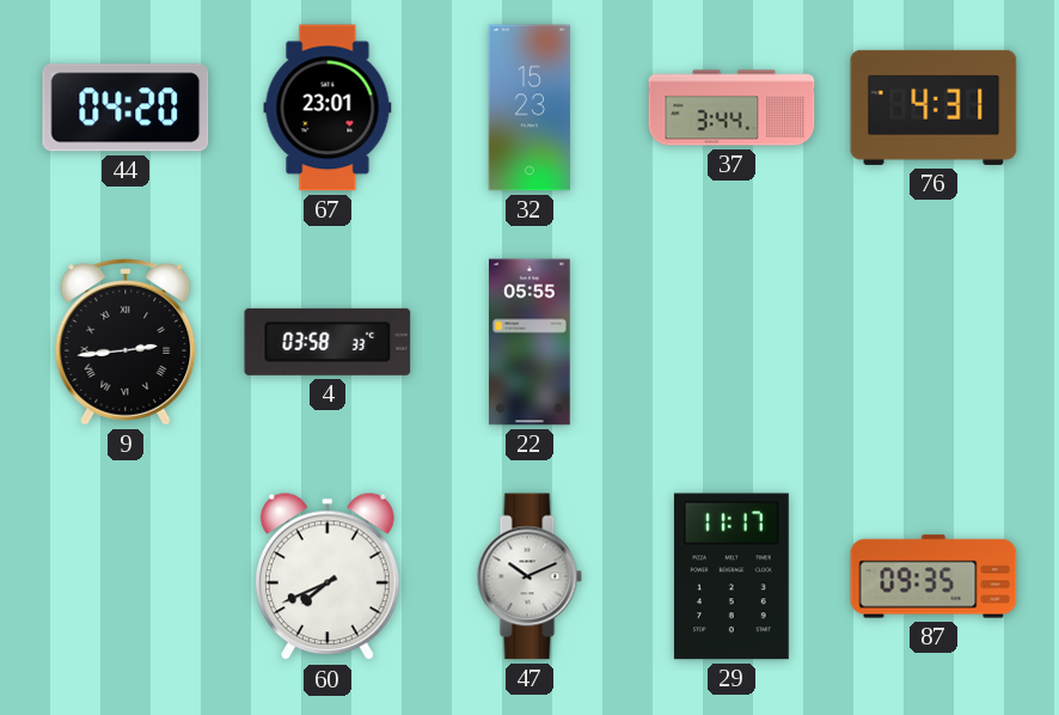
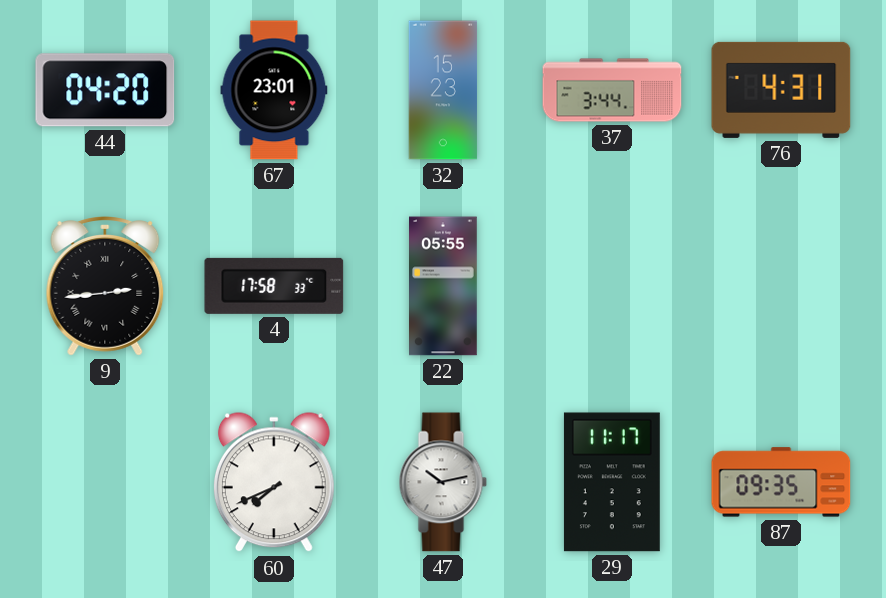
4: 03:58 -> 17:58 (274, 286)
47: 10:11 -> 10:13 (443, 482)
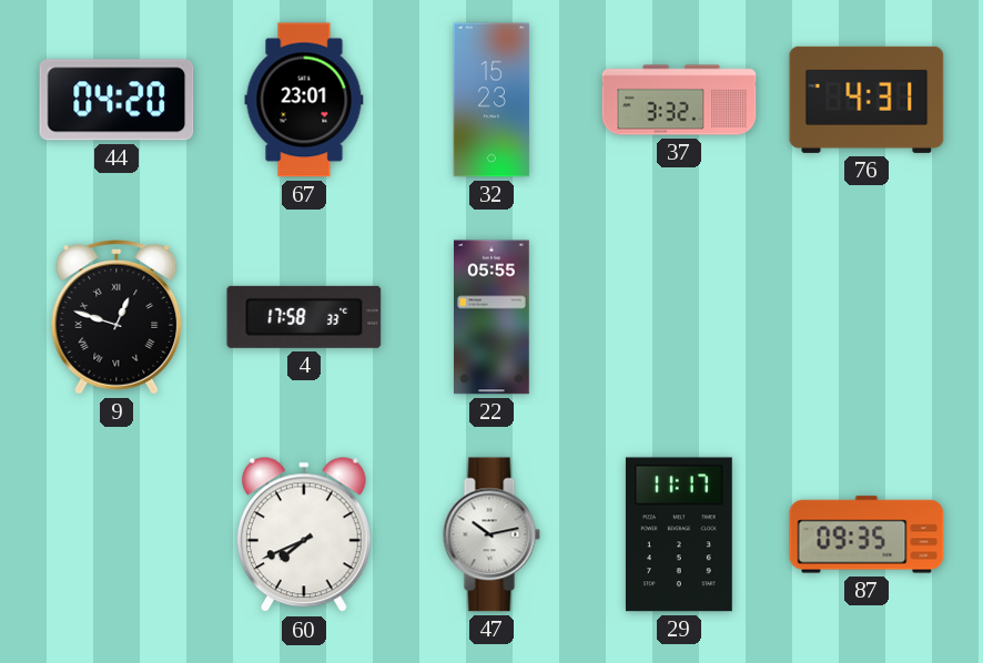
37: 3:44 -> 3:32 (679, 100)
9: 2:44 -> 12:48 (116, 317)
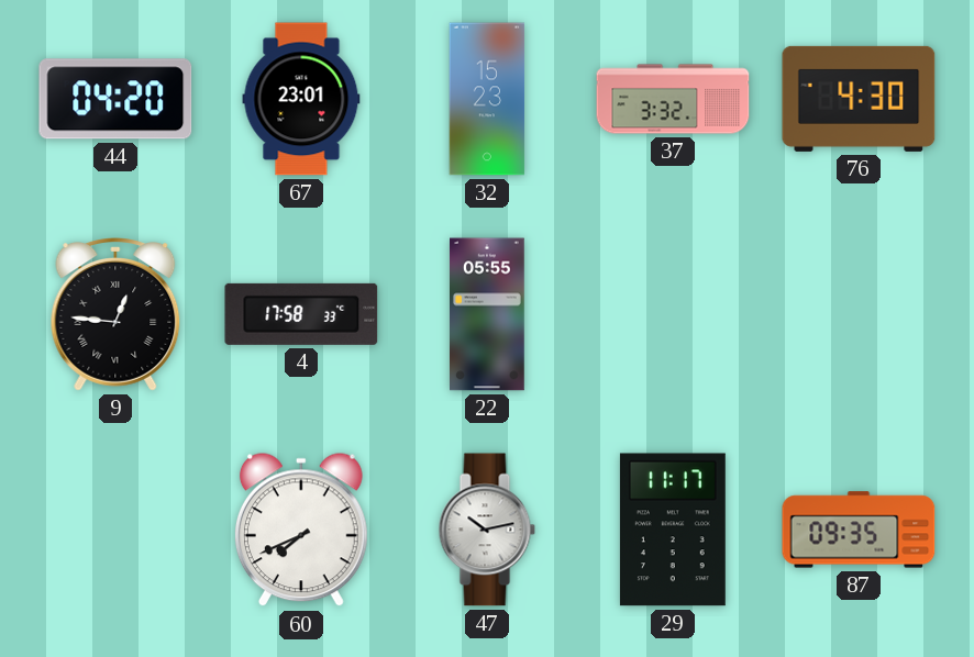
76: 4:31 -> 4:30 (859, 99)
9: 12:48 -> 12:46 (115, 314)
